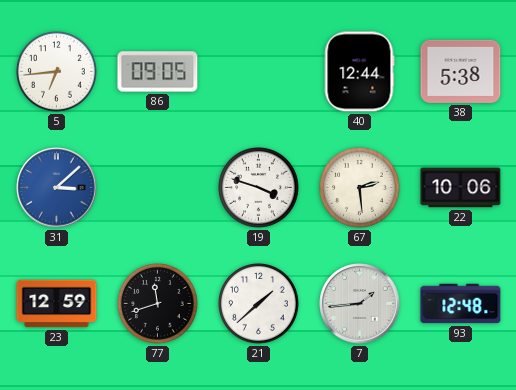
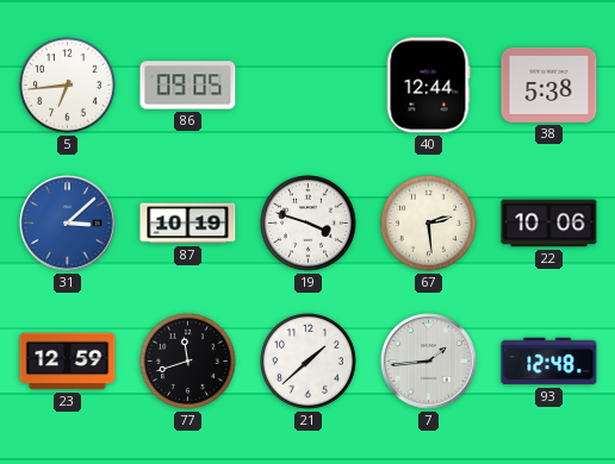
87: none -> 10:19 (188, 224)
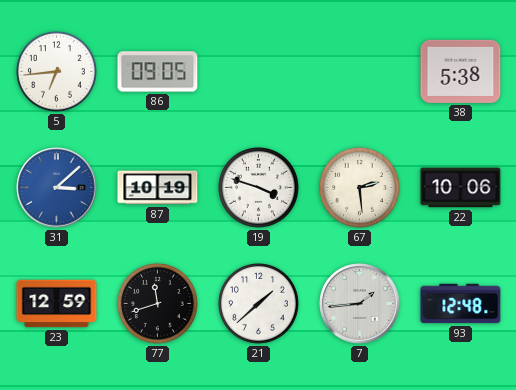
40: 12:44 -> none (428, 86)
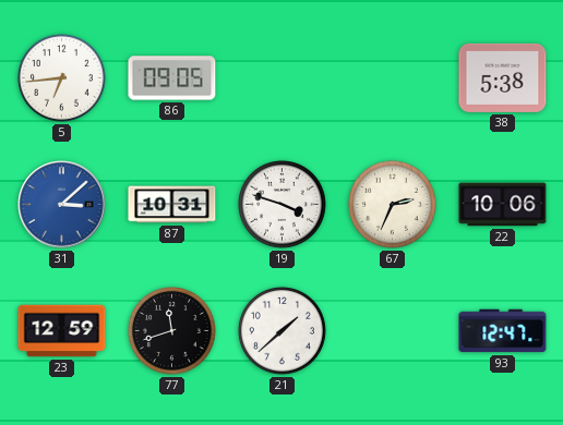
87: 10:19 -> 10:31 (172, 205)
67: 2:29 -> 2:34 (393, 205)
7: 1:44 -> none (360, 304)
93: 12:48 -> 12:47 (503, 331)
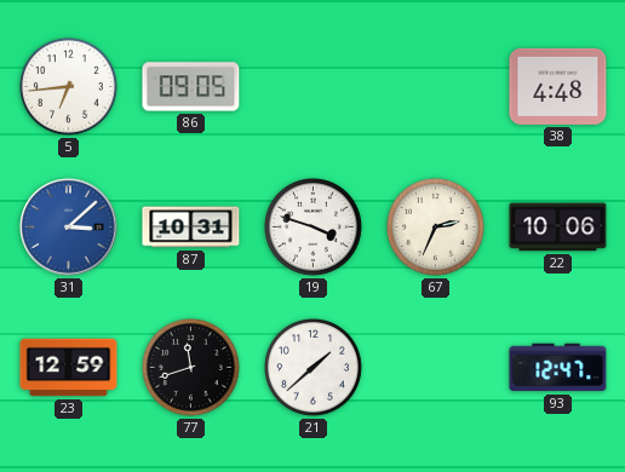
38: 5:38 -> 4:48 (558, 86)
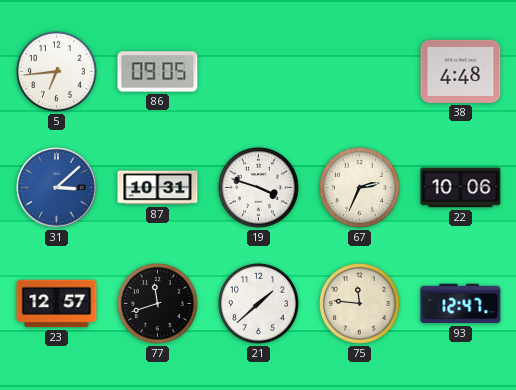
23: 12:59 -> 12:57 (57, 304)
75: none -> 11:46 (360, 304)
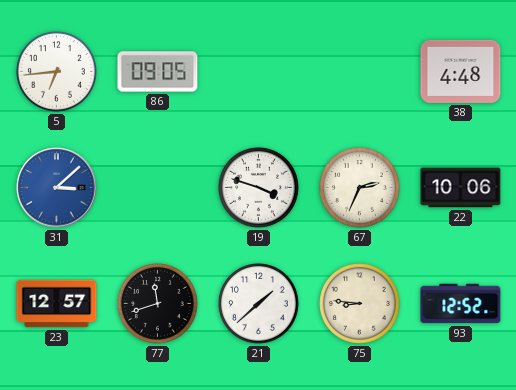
87: 10:31 -> none (158, 188)
75: 11:46 -> 8:46 (360, 304)
93: 12:47 -> 12:52 (461, 304)
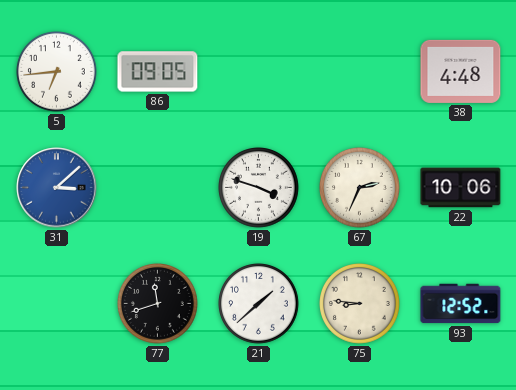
23: 12:57 -> none (57, 304)
